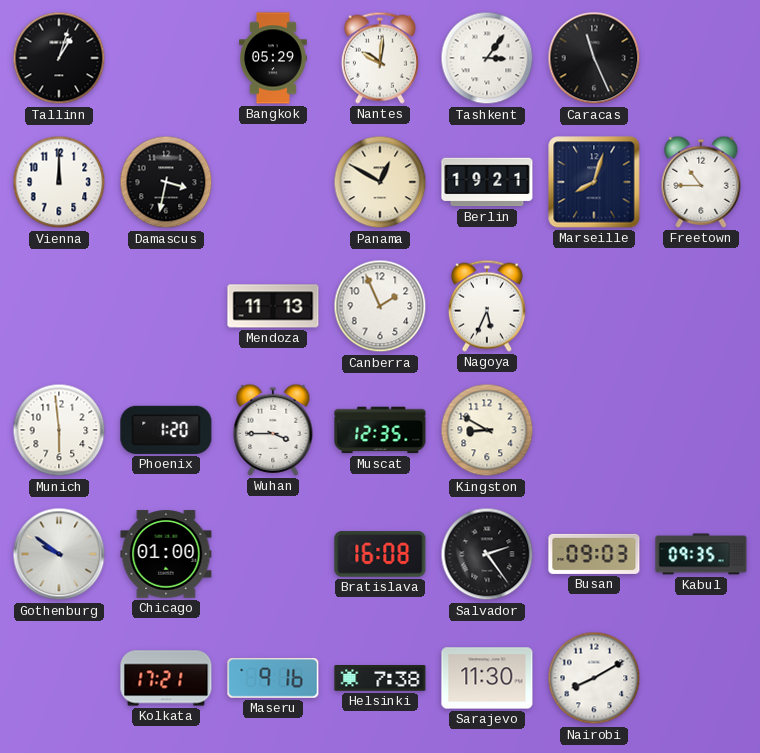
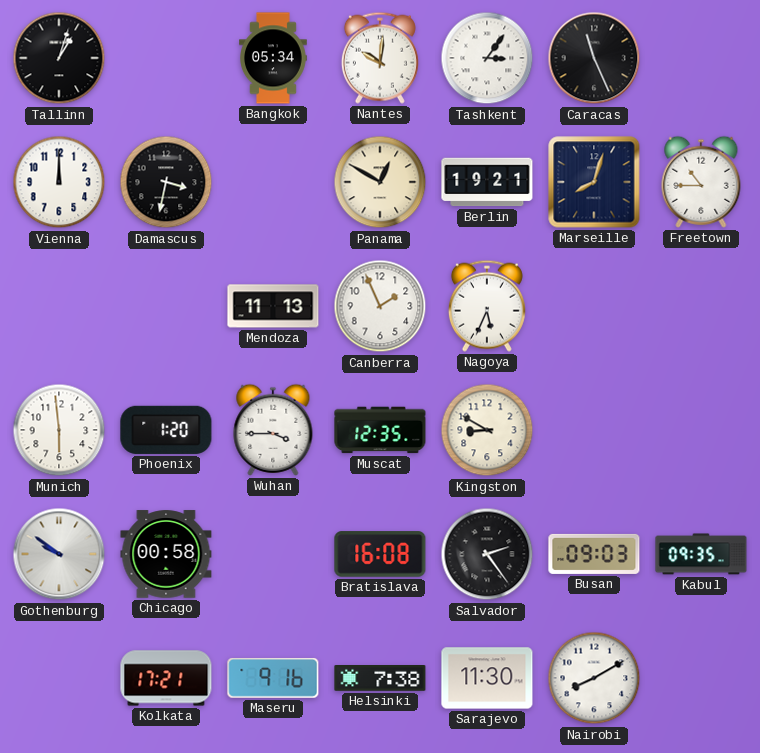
Bangkok: 05:29 -> 05:34 (274, 58)
Chicago: 01:00 -> 00:58 (166, 554)
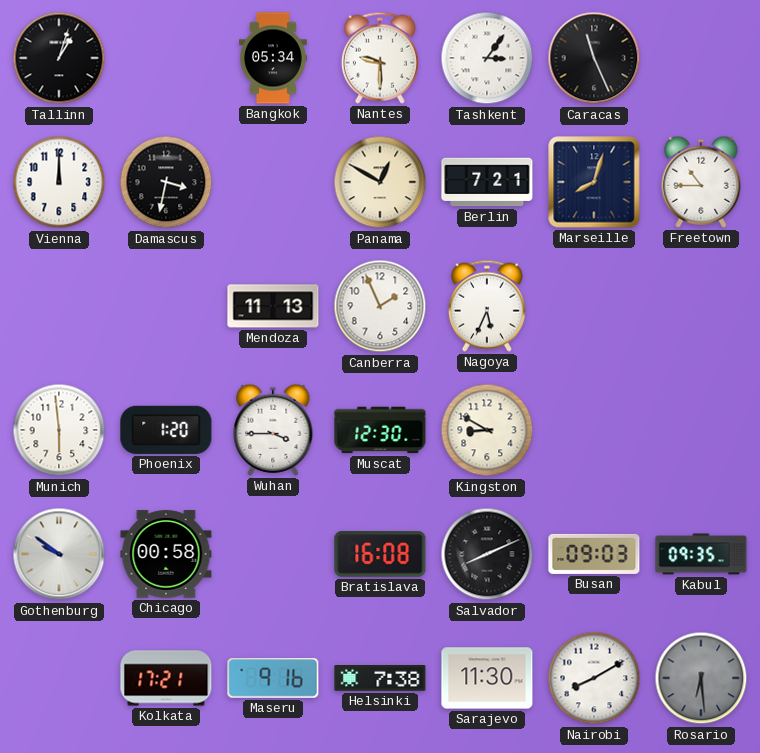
Nantes: 10:01 -> 9:30 (380, 58)
Berlin: 19:21 -> 7:21 (487, 182)
Muscat: 12:35 -> 12:30 (380, 430)
Salvador: 2:24 -> 8:11 (487, 554)
Rosario: none -> 6:29 (701, 678)
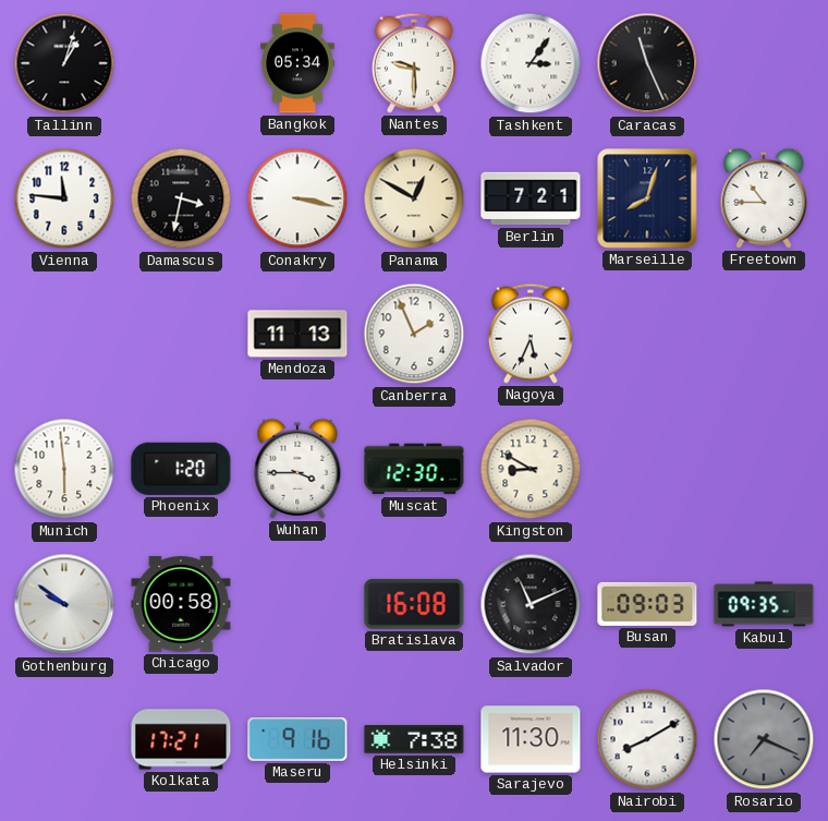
Vienna: 12:00 -> 11:46 (64, 198)
Conakry: none -> 3:17 (297, 198)
Salvador: 8:11 -> 11:11 (531, 604)
Rosario: 6:29 -> 7:19 (764, 739)
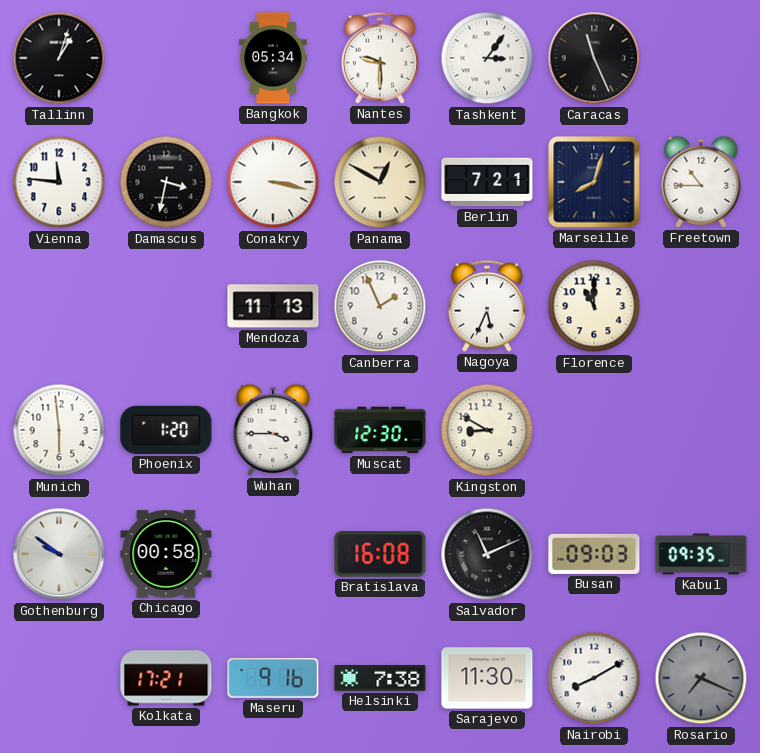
Florence: none -> 11:00 (594, 306)
